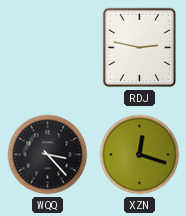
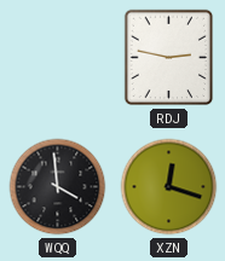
WQQ: 3:23 -> 3:59 (58, 187)
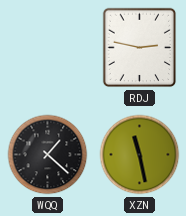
WQQ: 3:59 -> 1:22 (48, 155)
XZN: 12:18 -> 11:28 (140, 155)
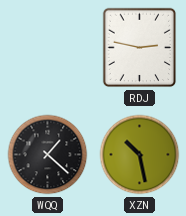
XZN: 11:28 -> 10:28 (140, 155)
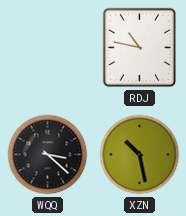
RDJ: 2:47 -> 10:47 (140, 48)
WQQ: 1:22 -> 3:22 (48, 155)
